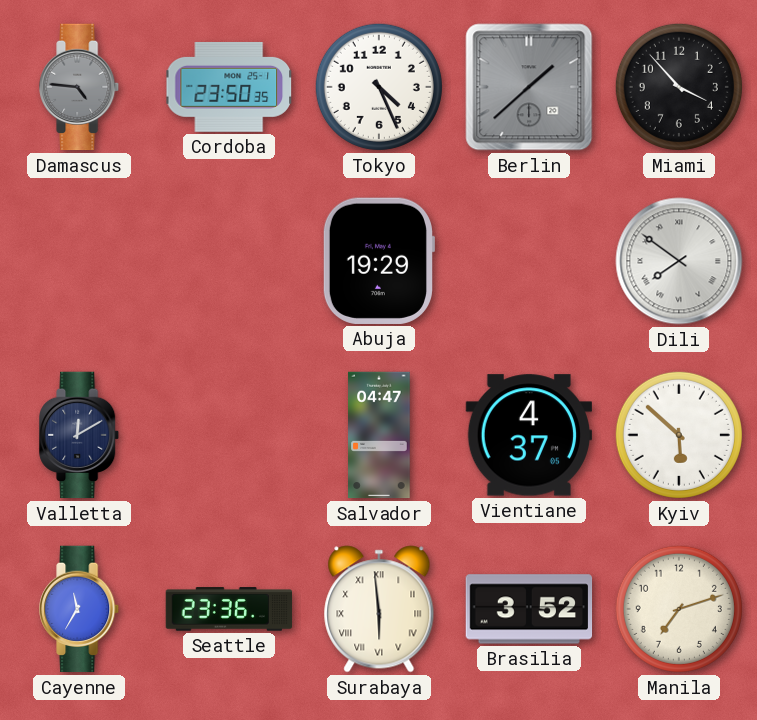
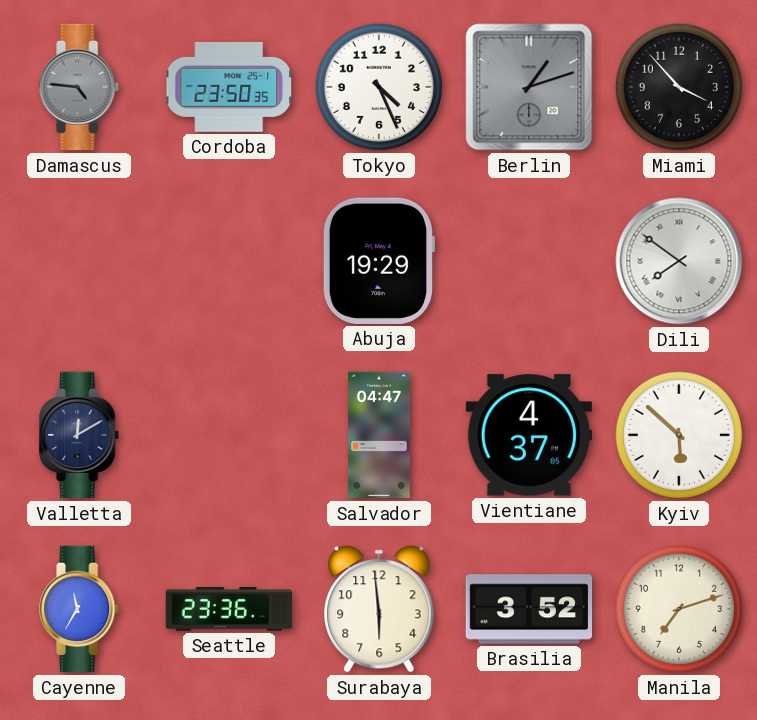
Berlin: 1:38 -> 1:12 (529, 87)
Surabaya numerals: Roman -> Arabic (379, 609)
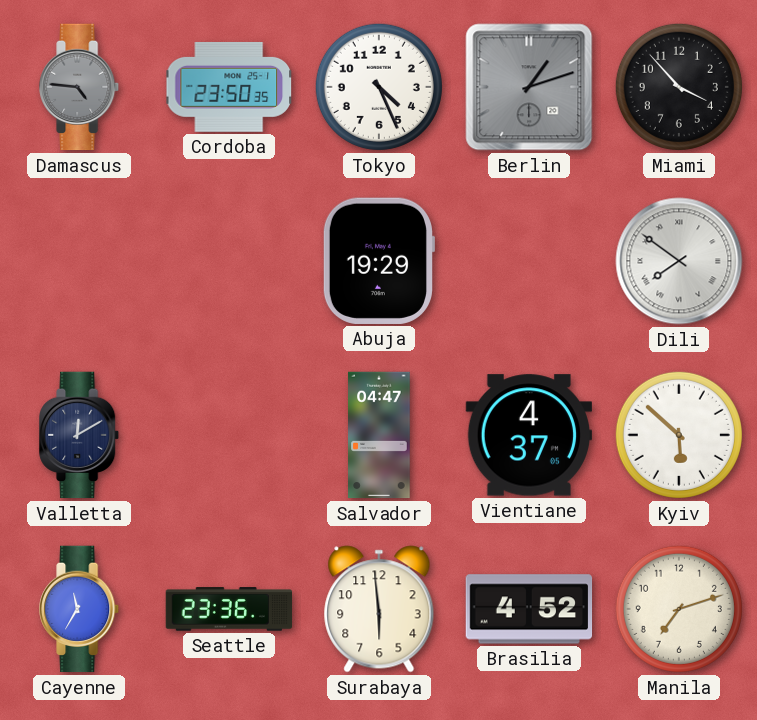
Brasilia: 3:52 -> 4:52 (529, 609)
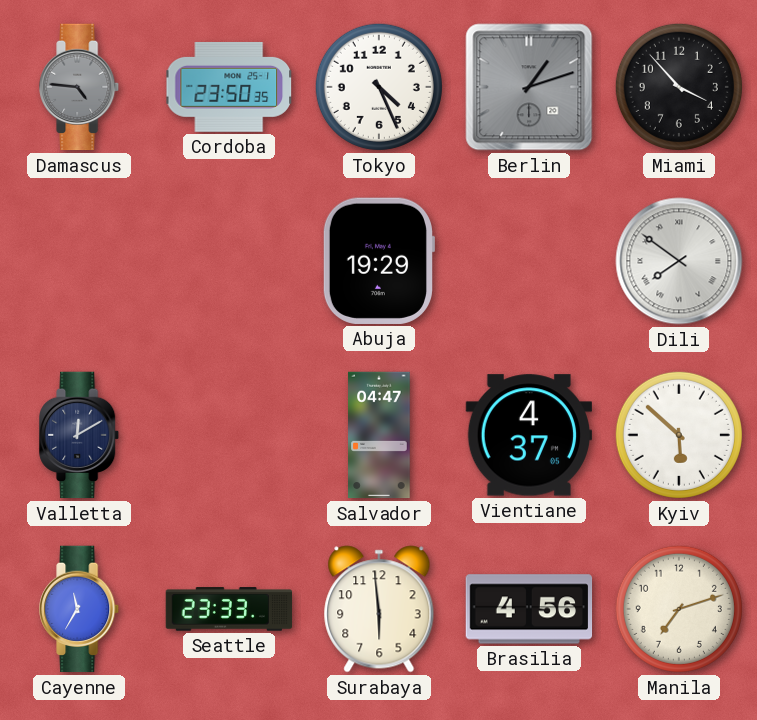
Seattle: 23:36 -> 23:33 (229, 609)
Brasilia: 4:52 -> 4:56 (529, 609)
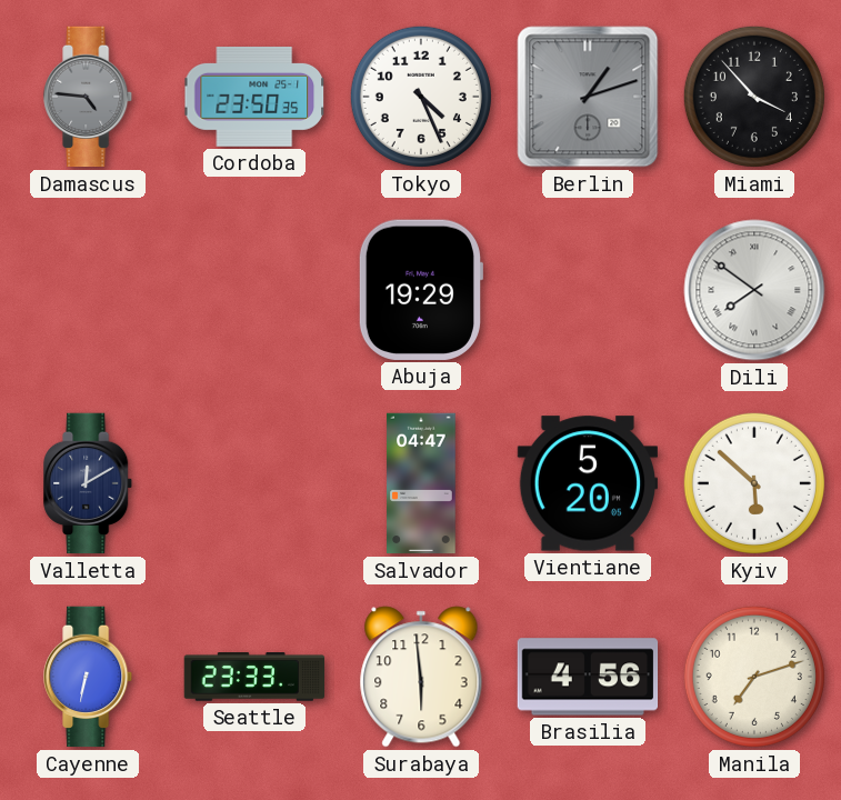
Vientiane: 4:37 -> 5:20 (587, 483)
Cayenne: 11:35 -> 6:32 (89, 677)
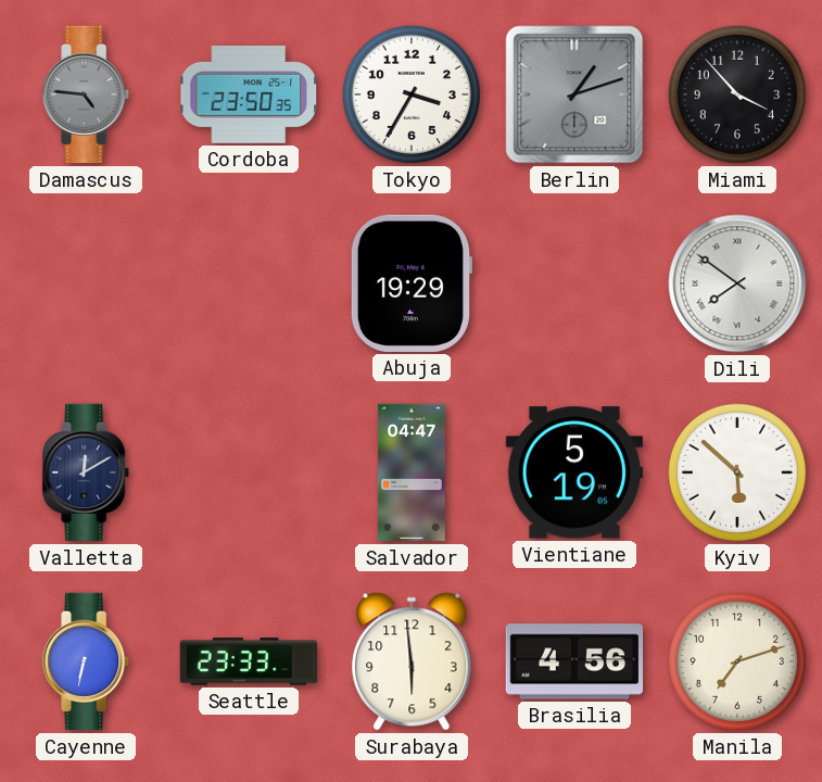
Tokyo: 4:26 -> 3:35 (412, 94)
Vientiane: 5:20 -> 5:19 (573, 472)
